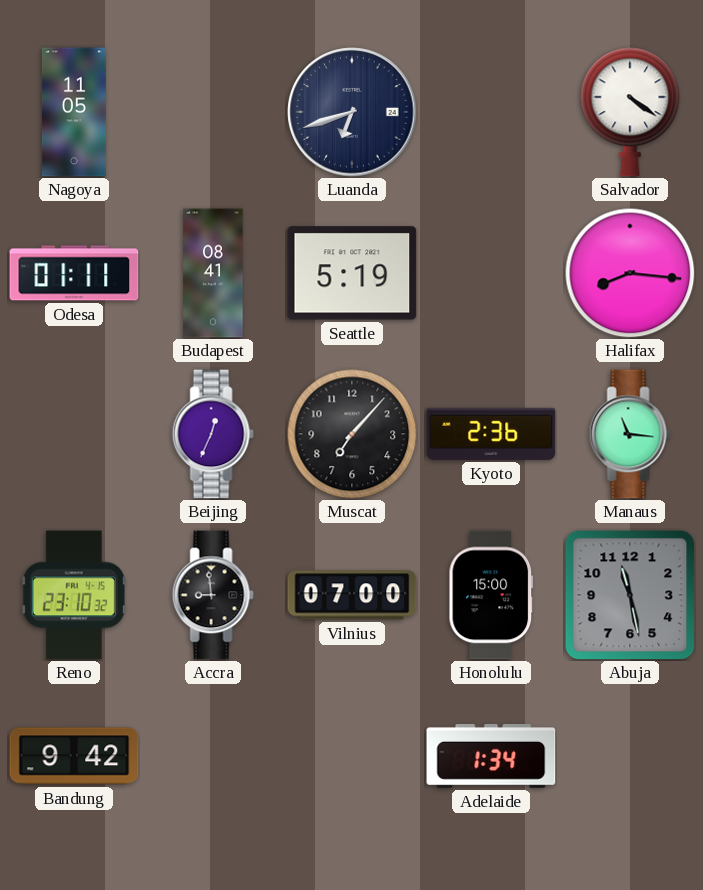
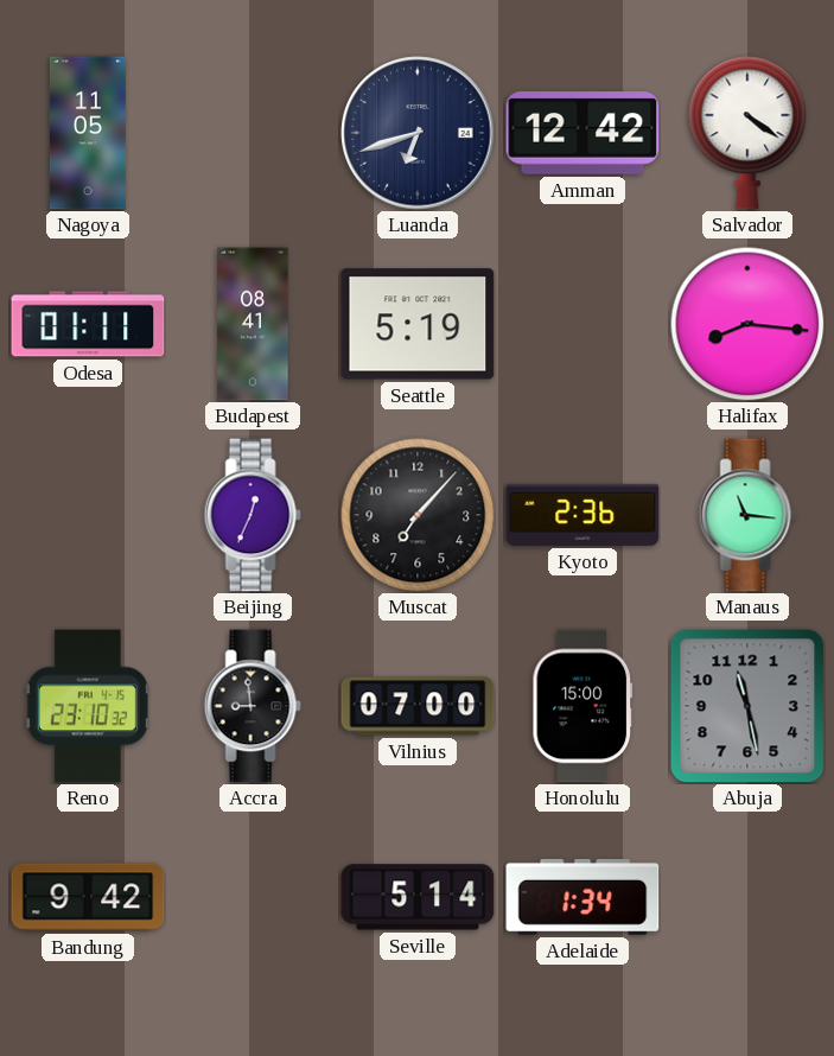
Amman: none -> 12:42 (582, 133)
Seville: none -> 5:14 (418, 897)
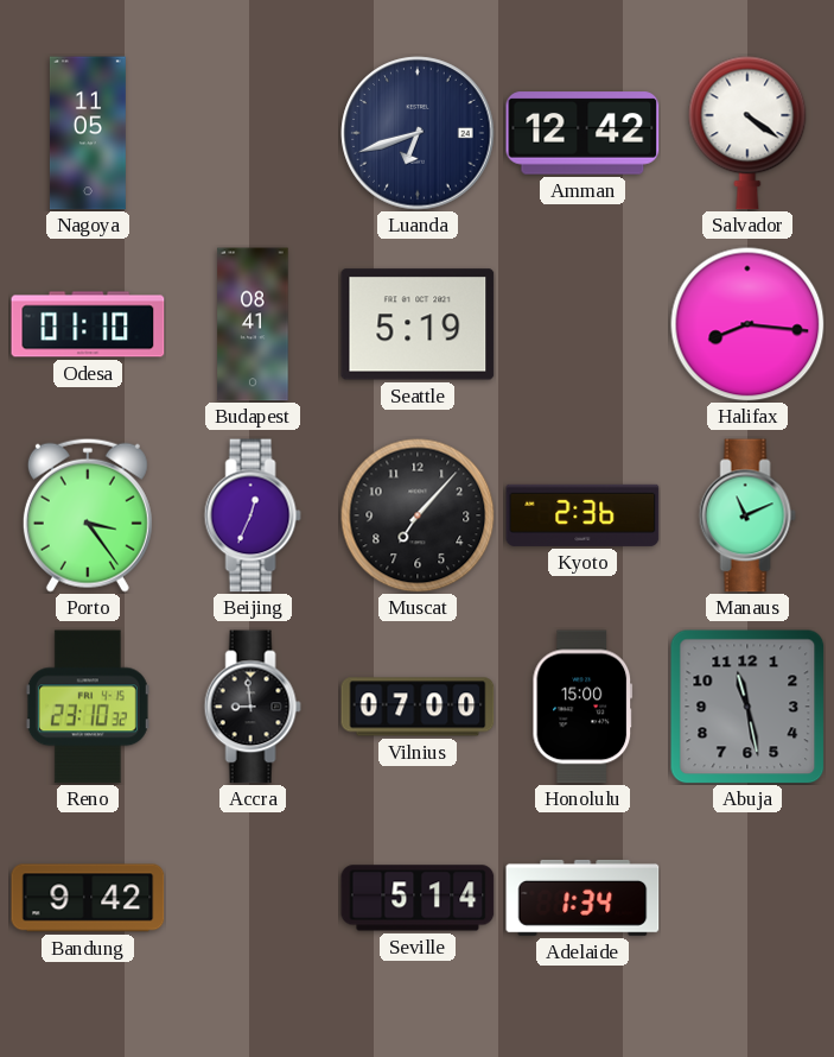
Odesa: 01:11 -> 01:10 (88, 324)
Porto: none -> 3:24 (88, 515)
Manaus: 11:16 -> 11:11 (747, 515)
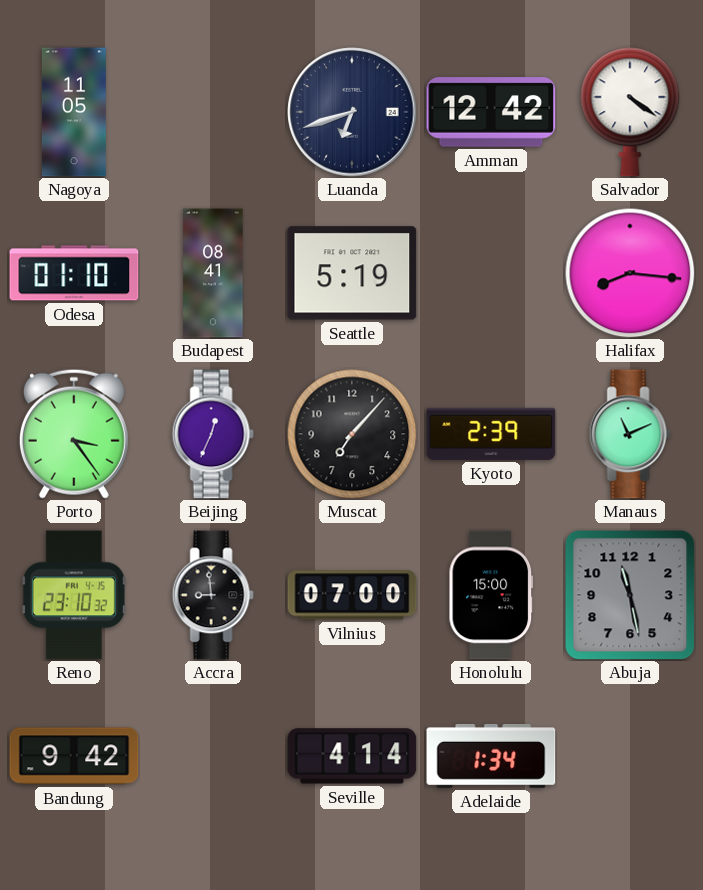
Kyoto: 2:36 -> 2:39 (491, 434)
Seville: 5:14 -> 4:14 (352, 756)
